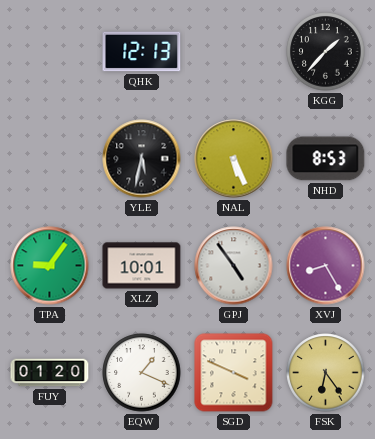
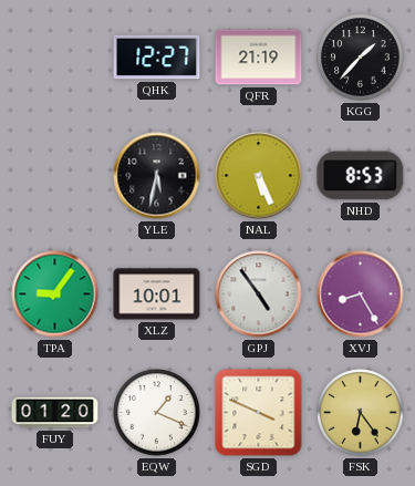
QHK: 12:13 -> 12:27 (157, 58)
QFR: none -> 21:19 (259, 58)
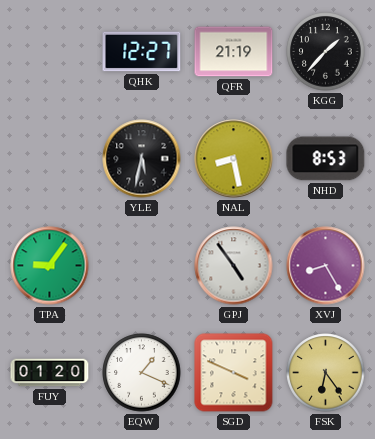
NAL: 5:26 -> 8:28 (234, 159)
XLZ: 10:01 -> none (157, 294)
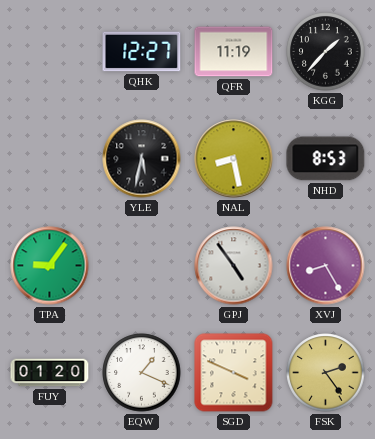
QFR: 21:19 -> 11:19 (234, 52)
FSK: 6:24 -> 2:24 (326, 373)
